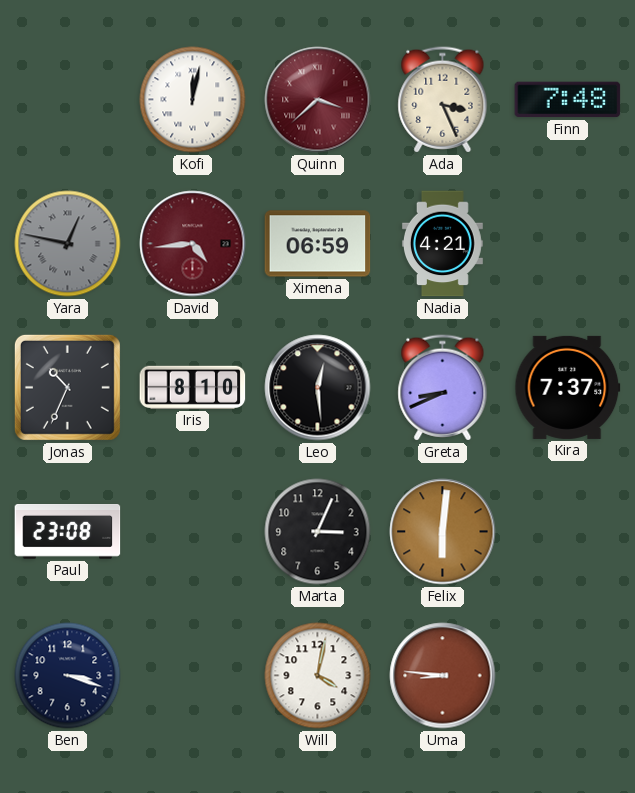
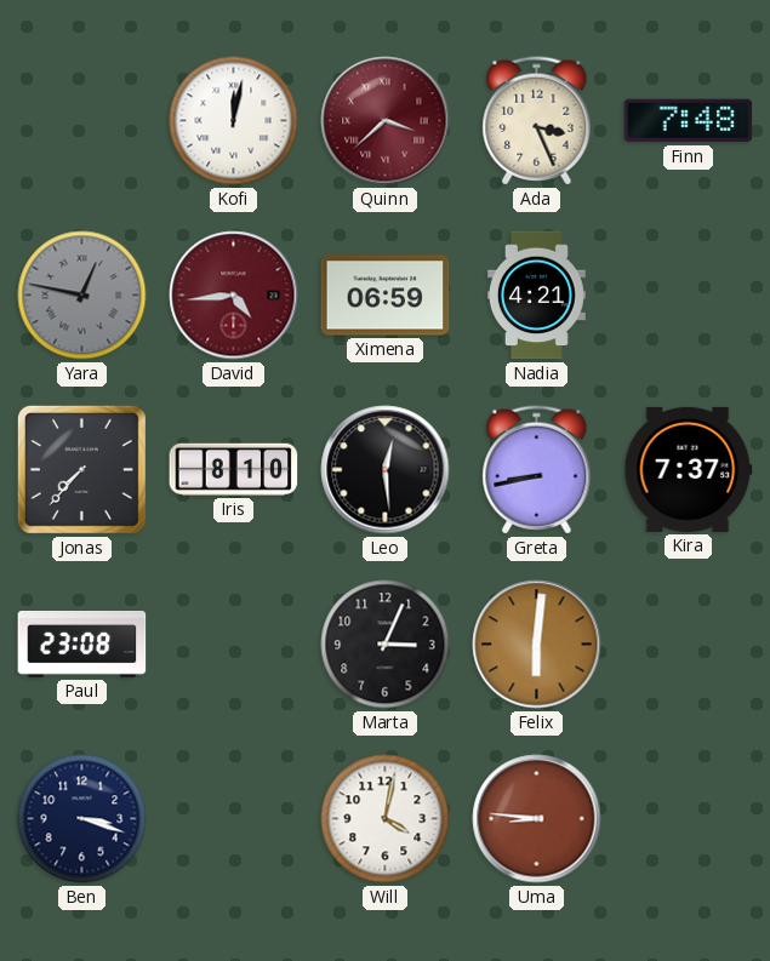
Jonas: 10:34 -> 7:37 (81, 469)
Greta: 8:41 -> 8:43 (537, 470)
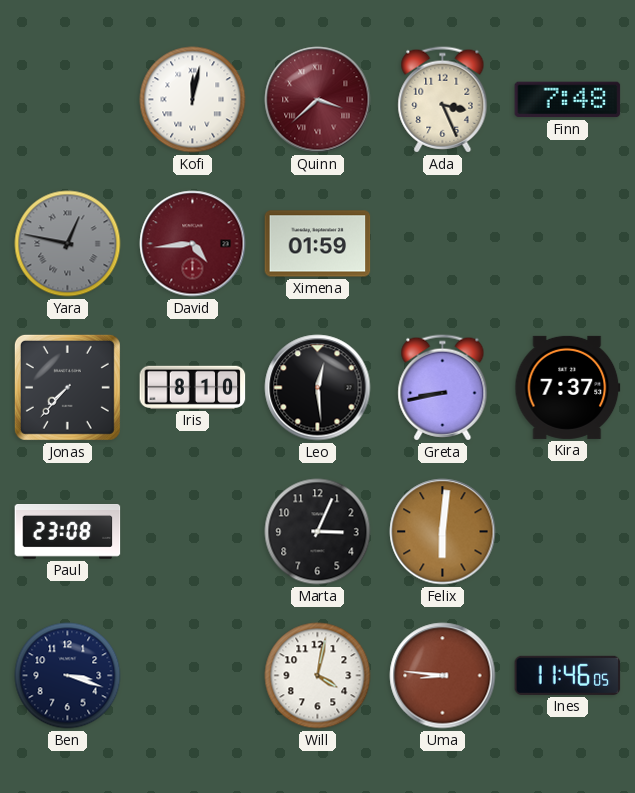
Ximena: 06:59 -> 01:59 (318, 244)
Nadia: 4:21 -> none (536, 296)
Ines: none -> 11:46 (568, 675)
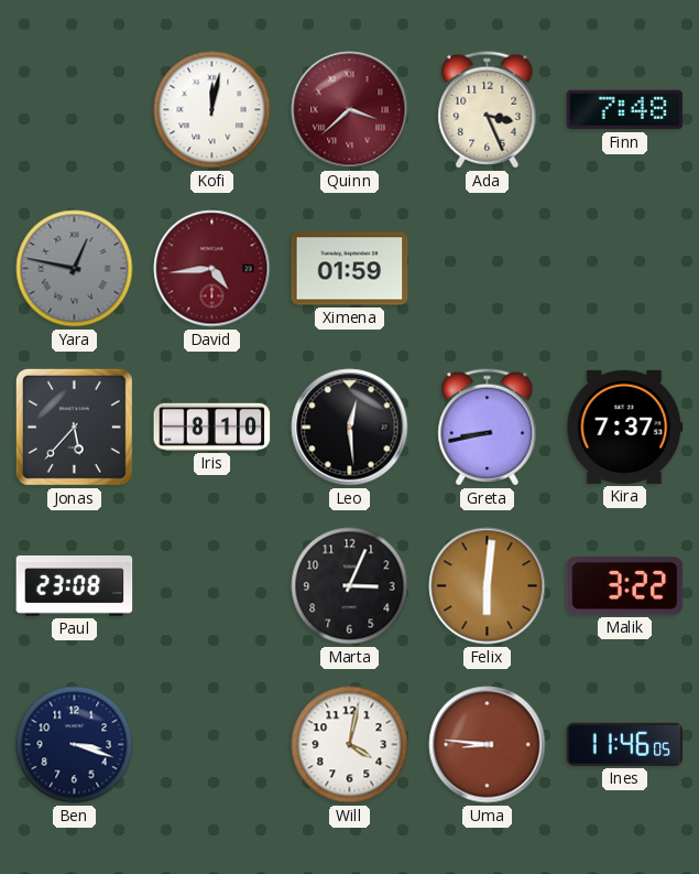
Jonas: 7:37 -> 5:37 (74, 427)
Malik: none -> 3:22 (625, 586)
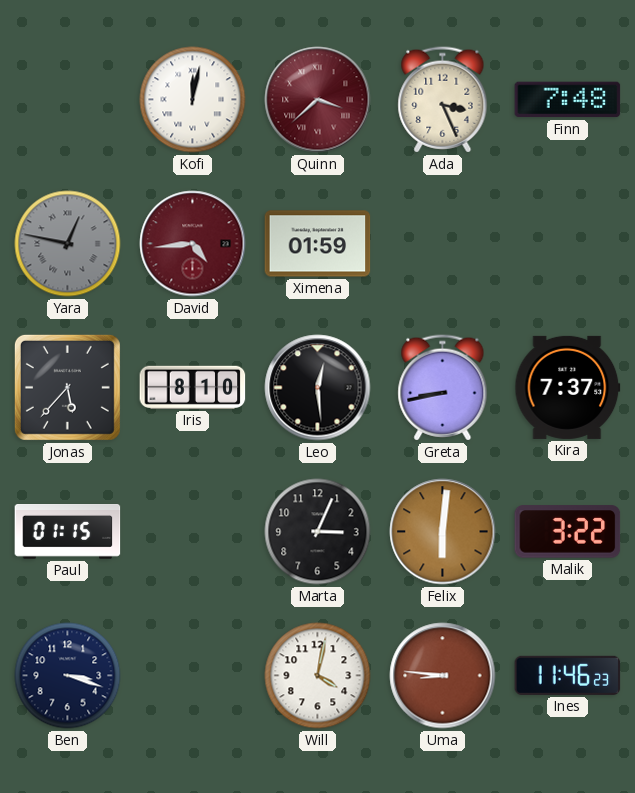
Paul: 23:08 -> 01:15 (68, 532)
Ines: 11:46:05 -> 11:46:23 (568, 675)
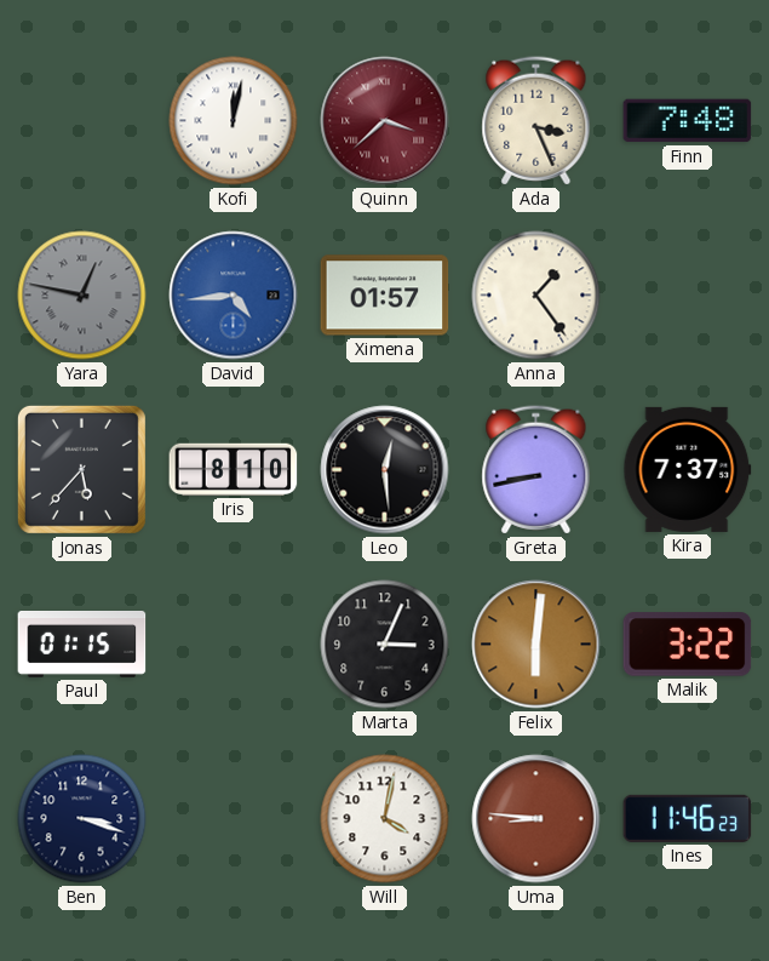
David dial: burgundy -> blue (234, 296)
Ximena: 01:59 -> 01:57 (385, 296)
Anna: none -> 1:24 (536, 296)
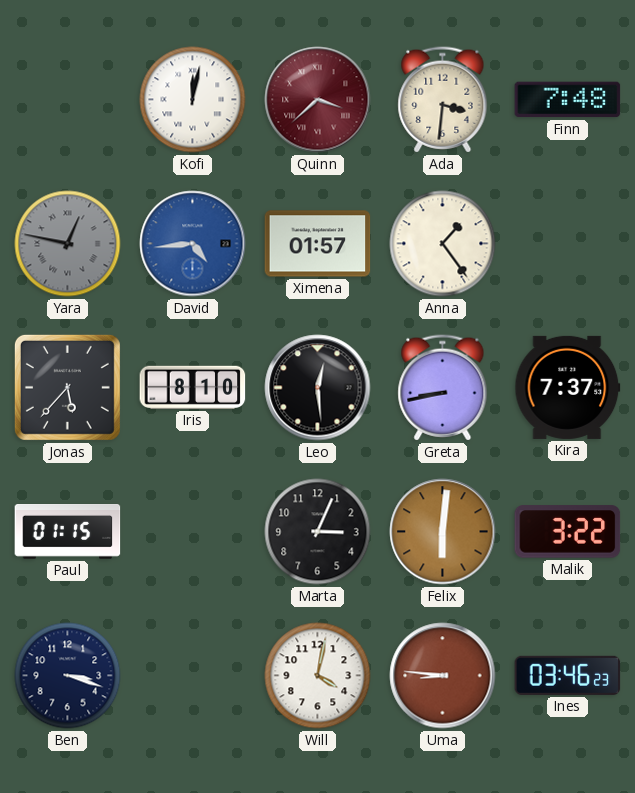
Ada: 3:26 -> 3:31 (443, 100)
Ines: 11:46 -> 03:46 (568, 675)
